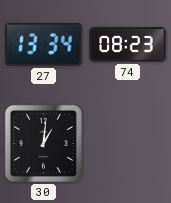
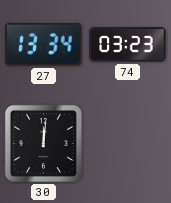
74: 08:23 -> 03:23 (128, 45)
30: 1:01 -> 12:01 (43, 143)
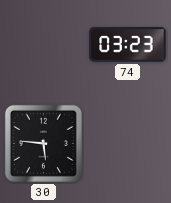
27: 13:34 -> none (44, 44)
30: 12:01 -> 5:46 (43, 143)
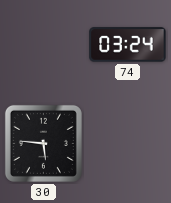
74: 03:23 -> 03:24 (128, 45)
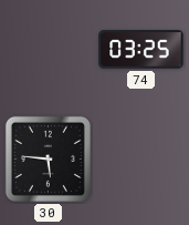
74: 03:24 -> 03:25 (141, 50)
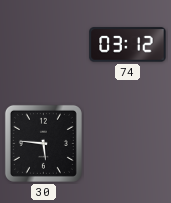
74: 03:25 -> 03:12 (128, 45)
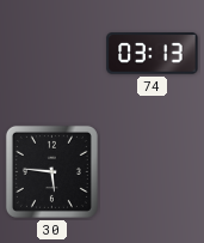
74: 03:12 -> 03:13 (153, 54)
